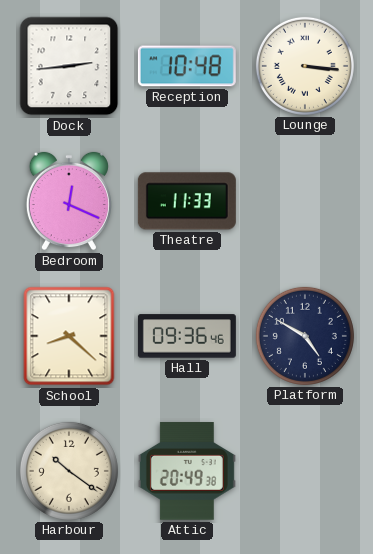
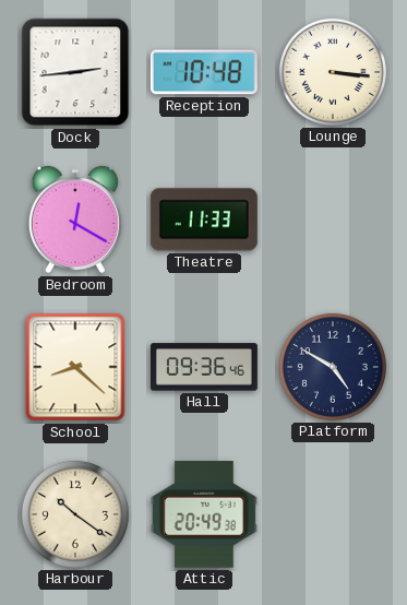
Bedroom: 12:19 -> 12:20 (75, 220)
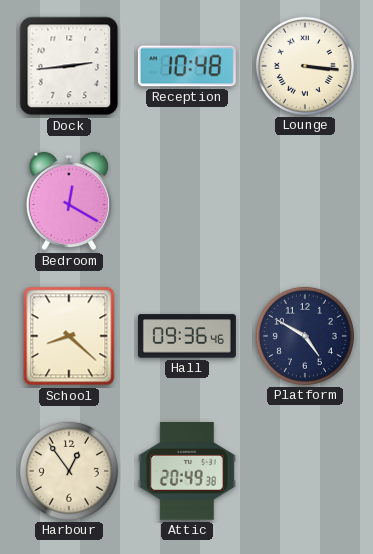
Theatre: 11:33 -> none (204, 220)
Harbour: 10:21 -> 12:54 (69, 471)
